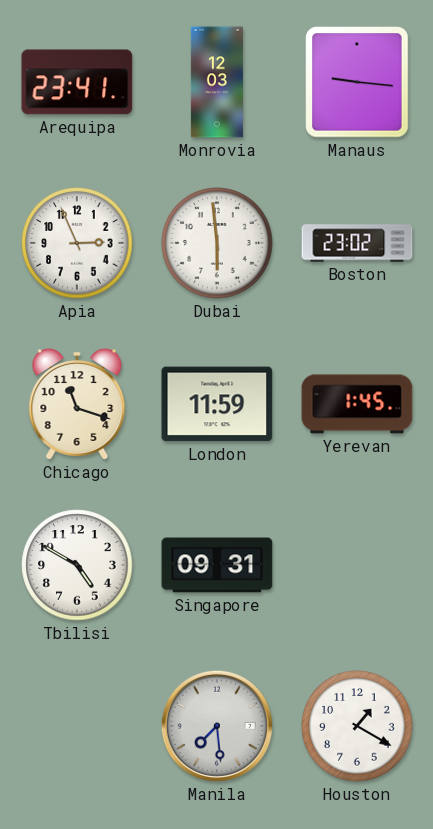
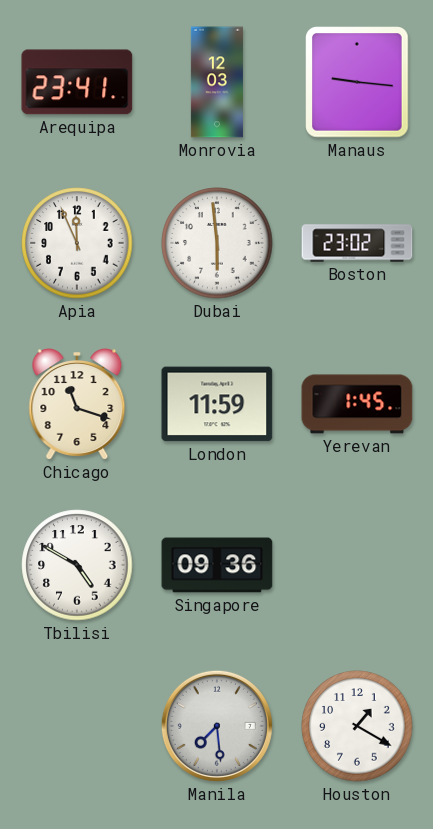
Apia: 2:56 -> 11:56 (77, 243)
Singapore: 09:31 -> 09:36 (217, 565)
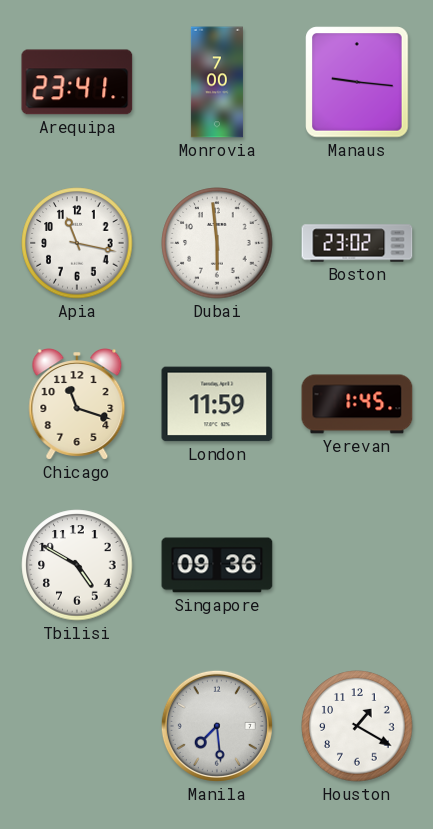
Monrovia: 12:03 -> 7:00 (217, 82)
Apia: 11:56 -> 11:17 (77, 243)
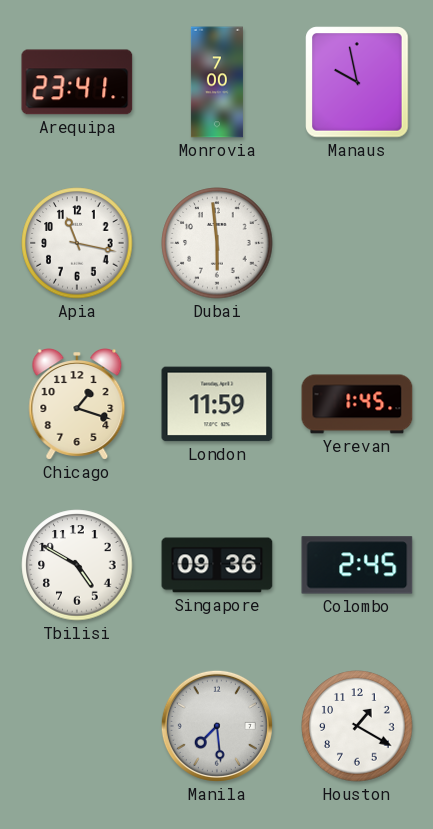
Manaus: 9:16 -> 9:58 (357, 82)
Boston: 23:02 -> none (357, 243)
Chicago: 11:18 -> 1:18 (77, 405)
Colombo: none -> 2:45 (357, 565)
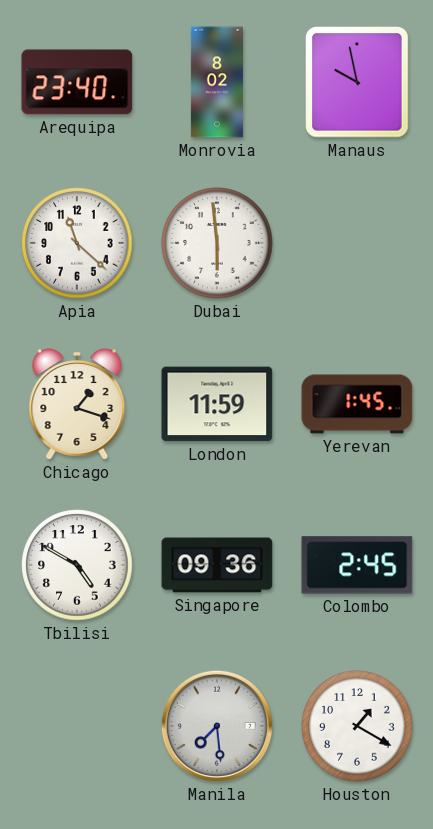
Arequipa: 23:41 -> 23:40 (77, 82)
Monrovia: 7:00 -> 8:02 (217, 82)
Apia: 11:17 -> 11:22 (77, 243)
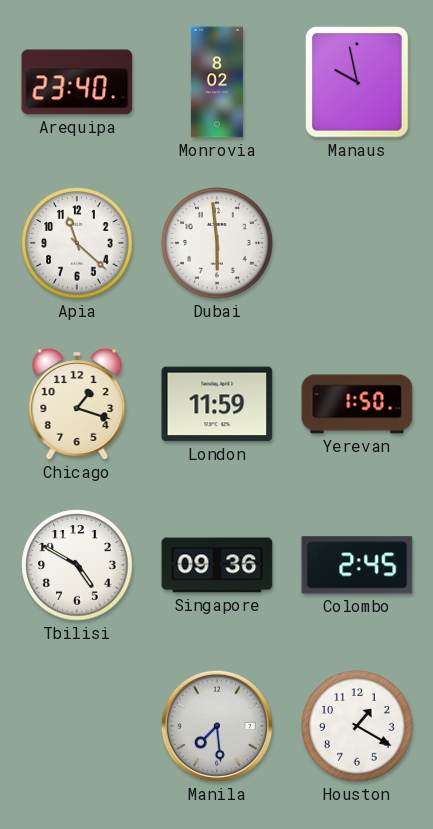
Yerevan: 1:45 -> 1:50 (357, 404)
